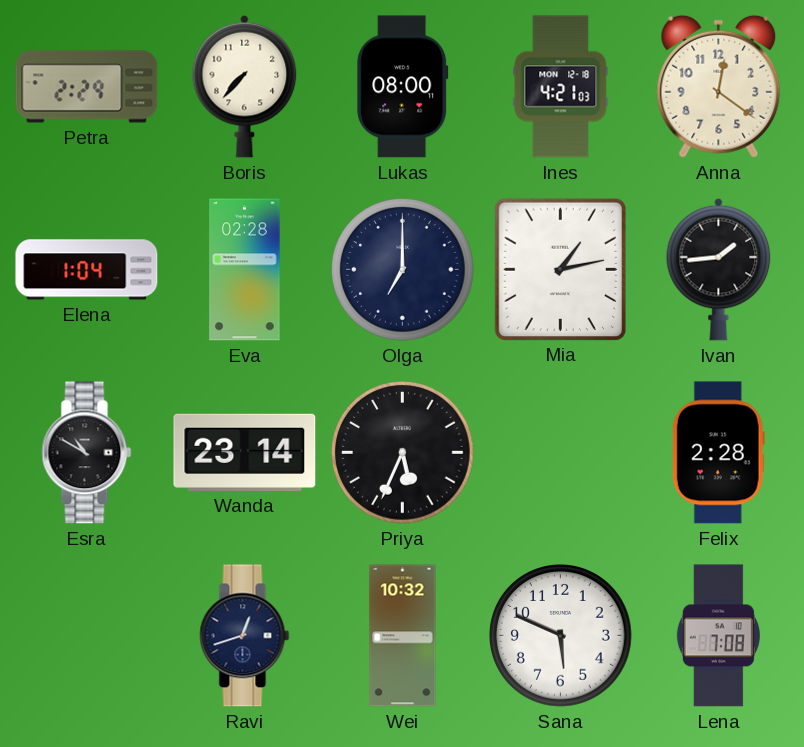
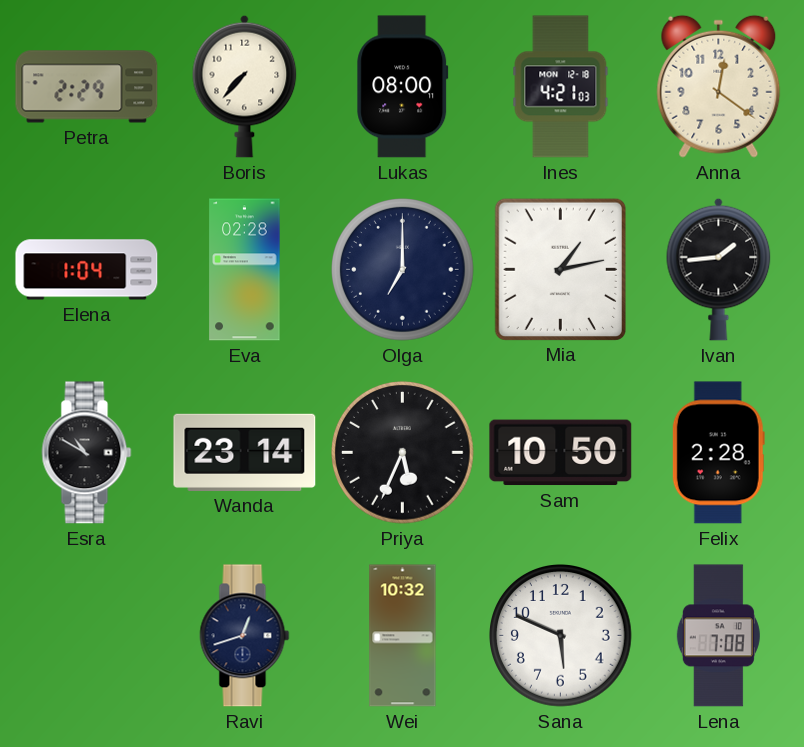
Sam: none -> 10:50 (561, 453)
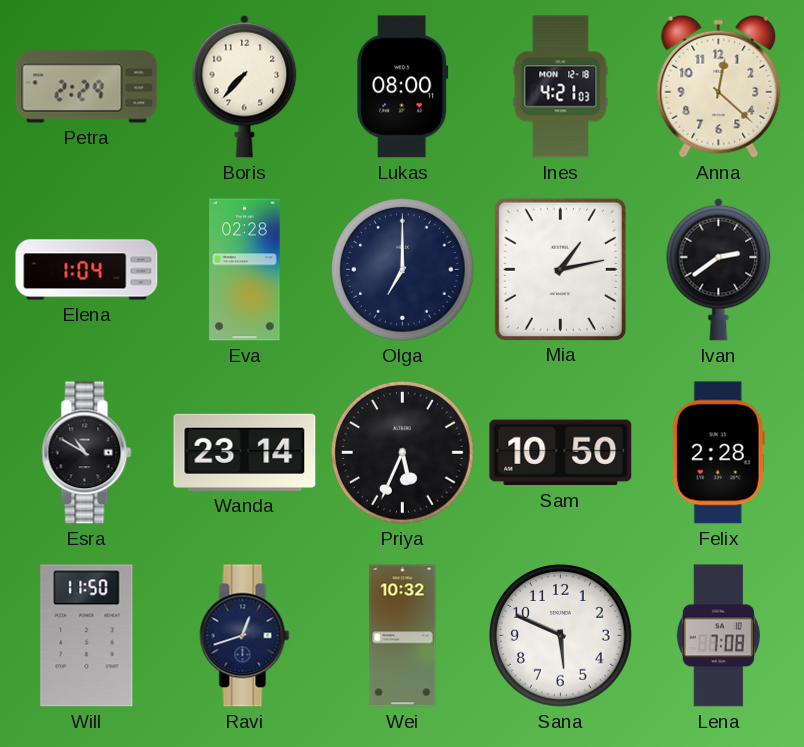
Anna: 12:21 -> 12:22 (719, 86)
Ivan: 1:44 -> 2:39 (719, 269)
Will: none -> 11:50 (87, 636)
